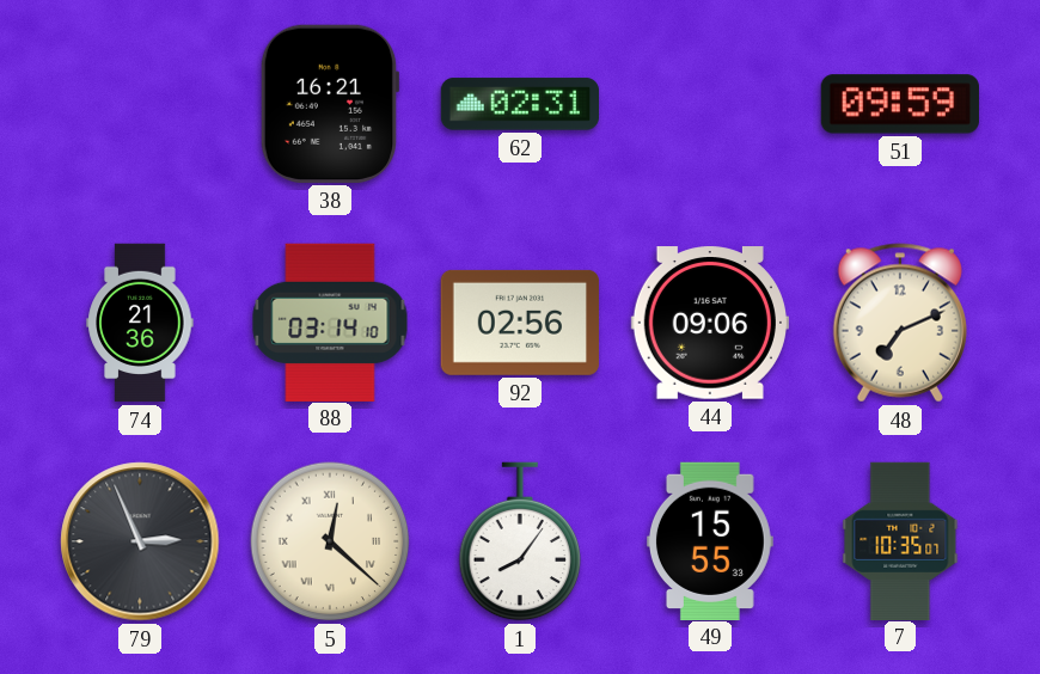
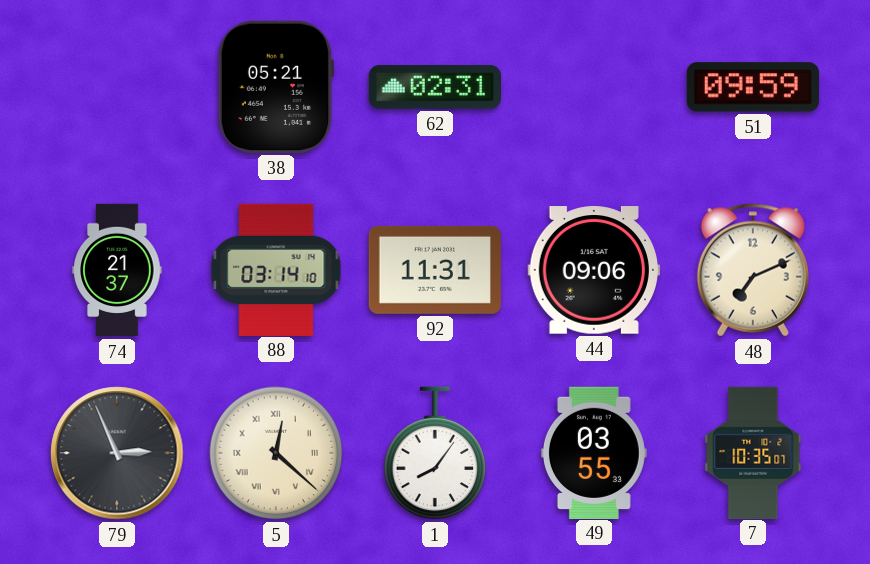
38: 16:21 -> 05:21 (276, 87)
74: 21:36 -> 21:37 (117, 270)
92: 02:56 -> 11:31 (435, 270)
49: 15:55 -> 03:55 (594, 452)
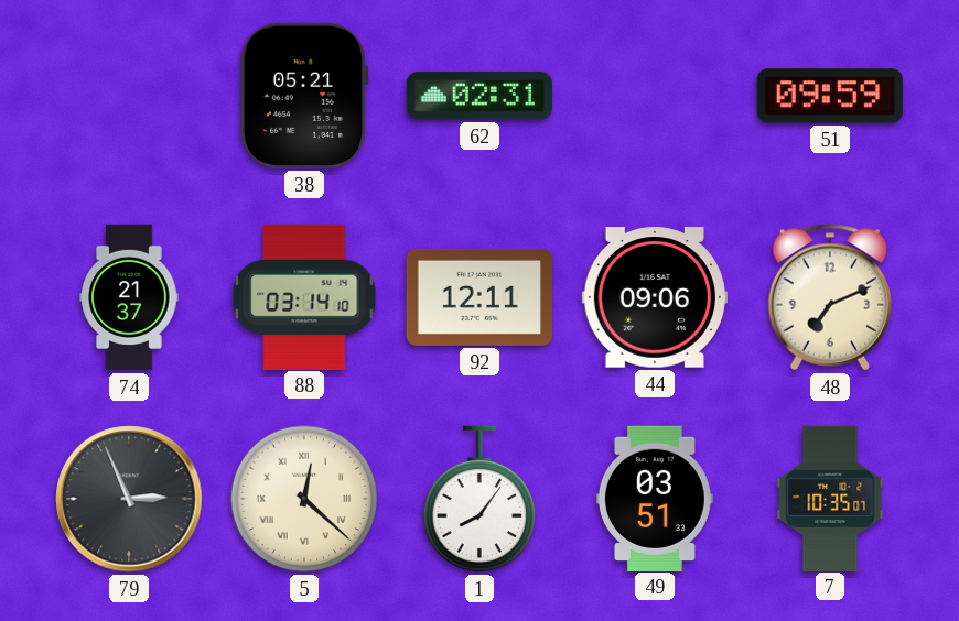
92: 11:31 -> 12:11 (479, 297)
49: 03:55 -> 03:51 (655, 498)
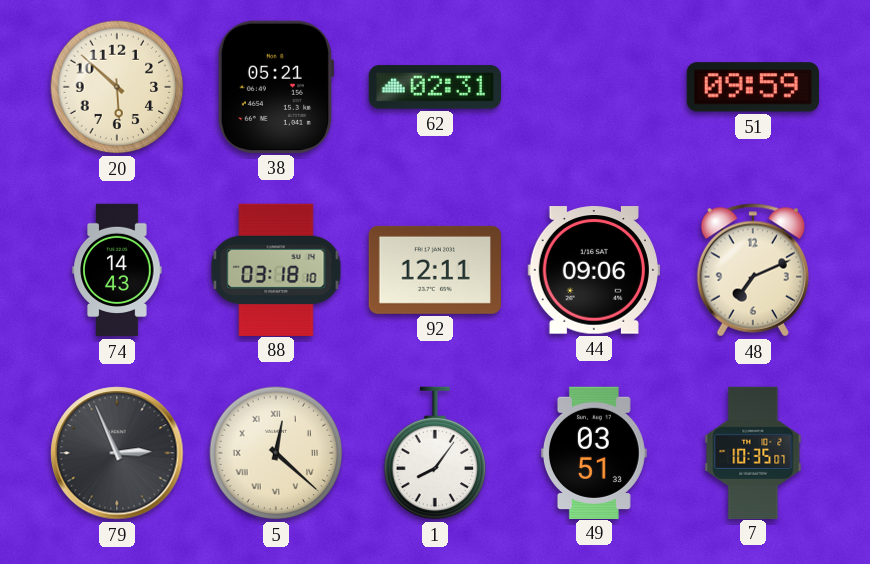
20: none -> 5:52 (117, 87)
74: 21:37 -> 14:43 (117, 270)
88: 03:14 -> 03:18 (276, 269)
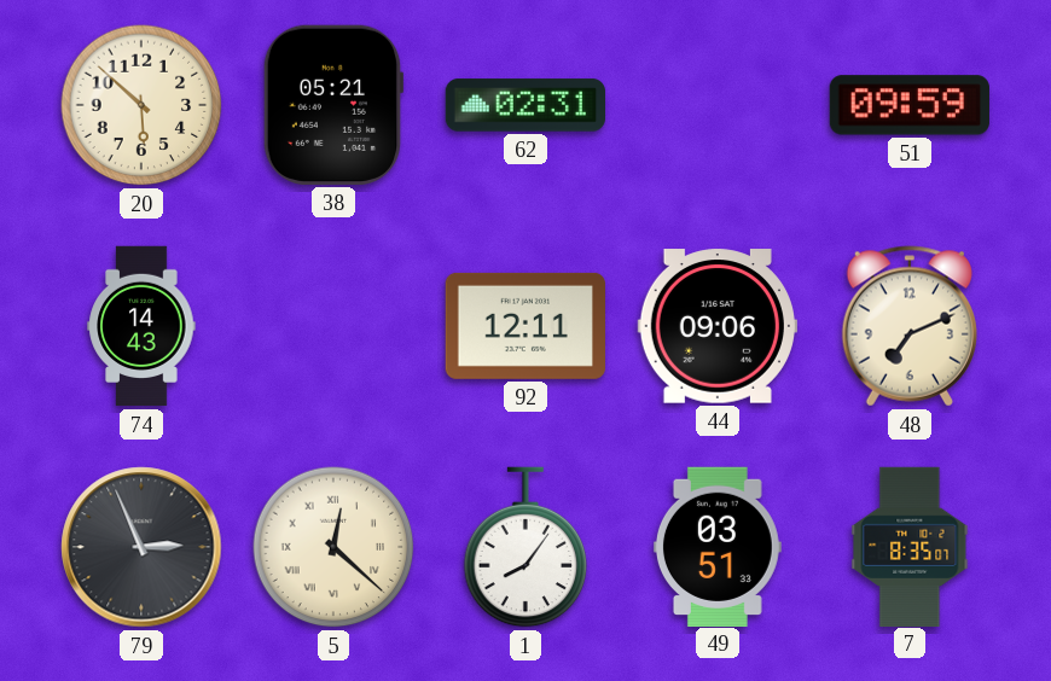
88: 03:18 -> none (276, 269)
7: 10:35 -> 8:35 (910, 546)
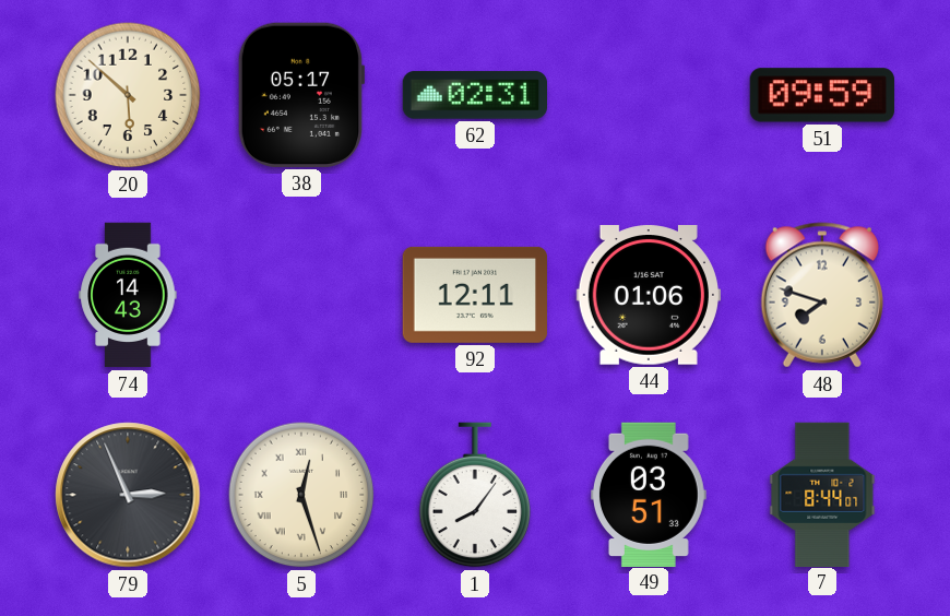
38: 05:21 -> 05:17 (301, 95)
44: 09:06 -> 01:06 (649, 295)
48: 7:11 -> 7:48 (821, 295)
5: 12:22 -> 12:27 (301, 495)
7: 8:35 -> 8:44 (822, 494)
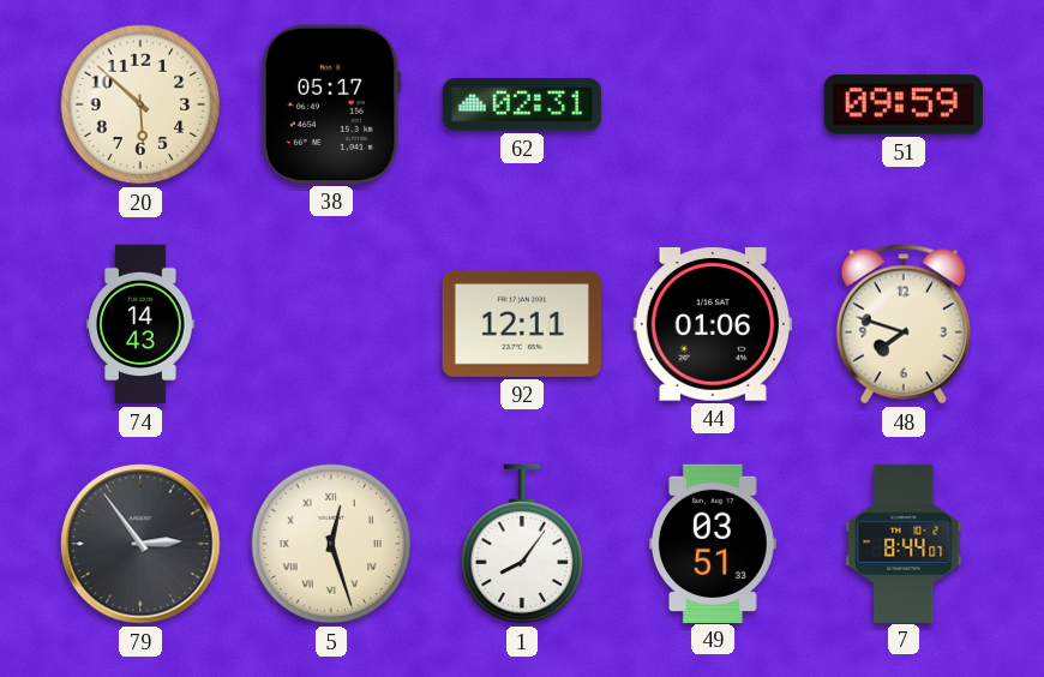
79: 2:56 -> 2:54 (140, 544)
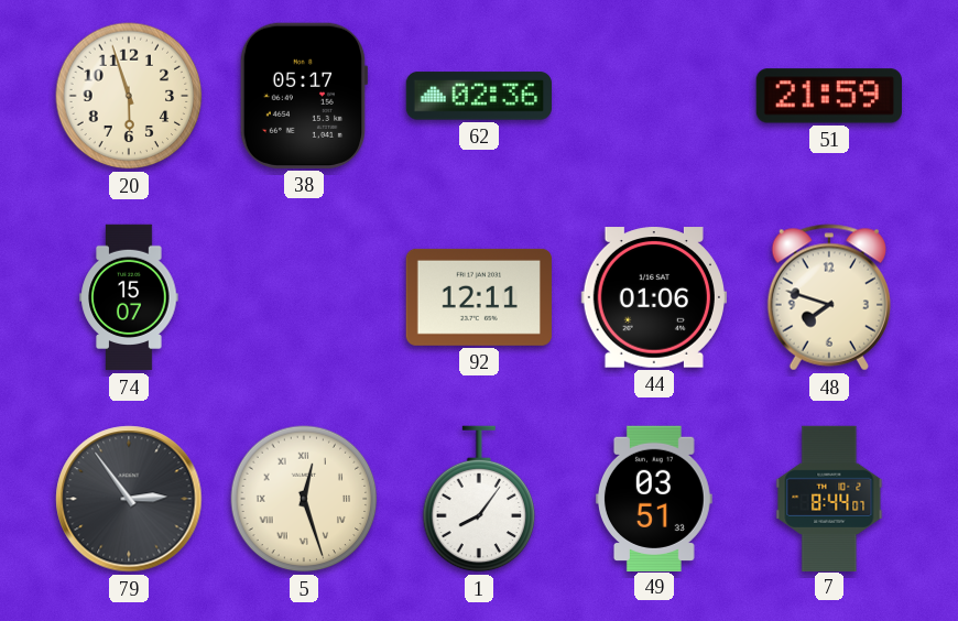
20: 5:52 -> 5:57 (129, 96)
62: 02:31 -> 02:36 (478, 96)
51: 09:59 -> 21:59 (829, 96)
74: 14:43 -> 15:07 (129, 297)
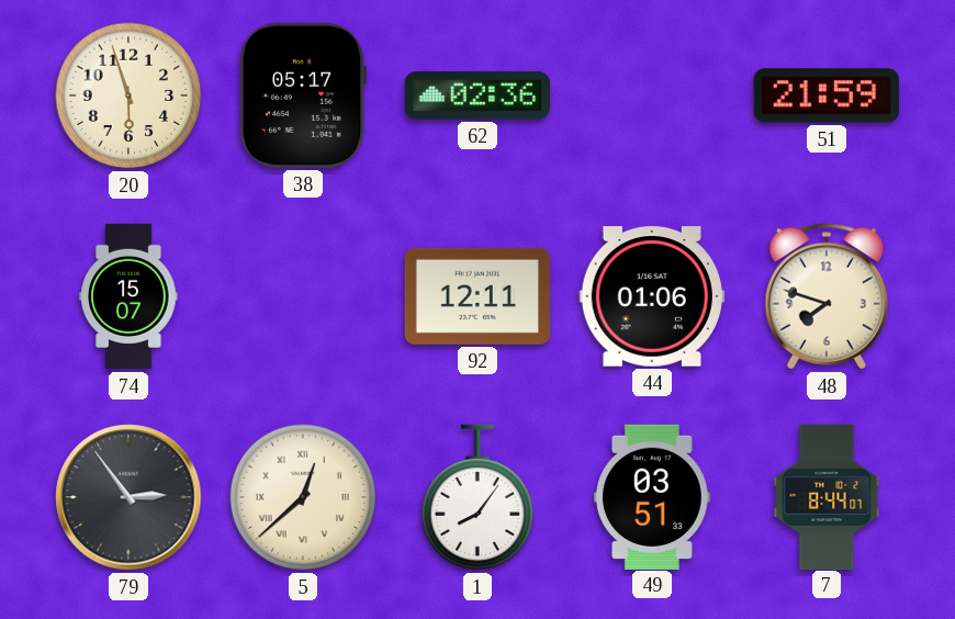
5: 12:27 -> 12:38 (303, 497)
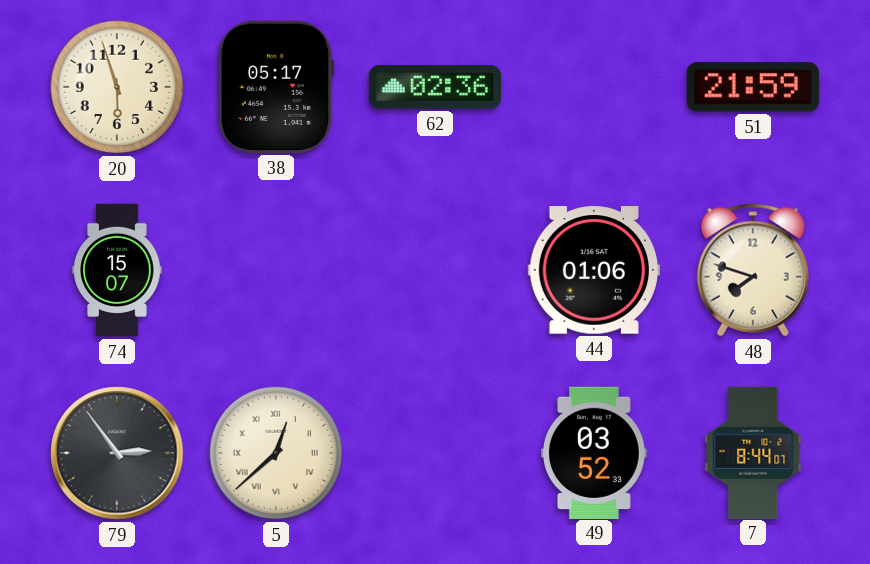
92: 12:11 -> none (477, 296)
1: 8:06 -> none (477, 497)
49: 03:51 -> 03:52 (594, 452)
